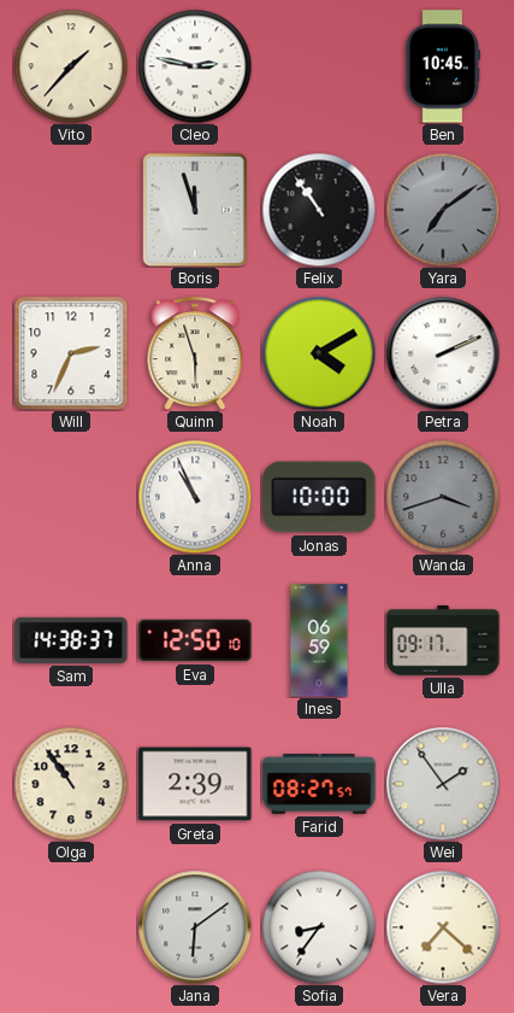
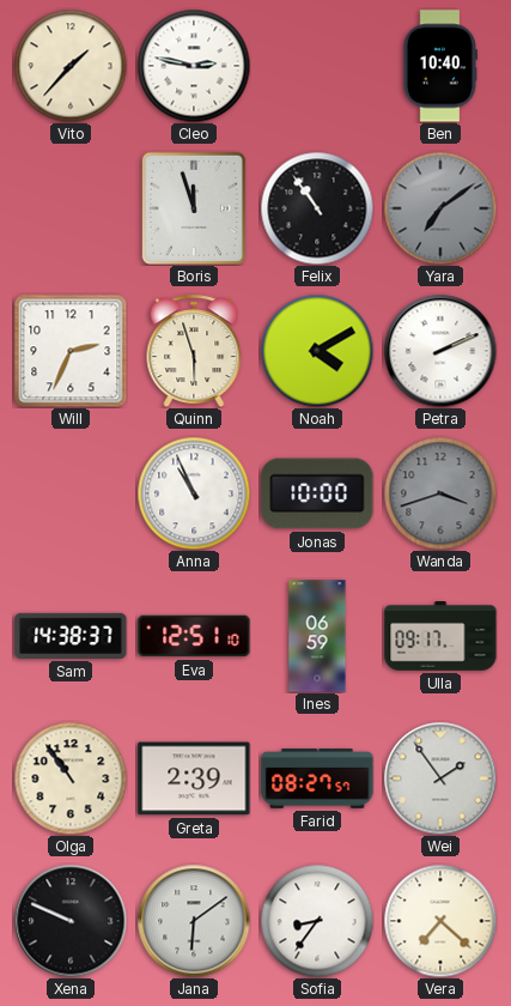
Ben: 10:45 -> 10:40 (439, 66)
Eva: 12:50 -> 12:51 (194, 636)
Xena: none -> 9:49 (71, 921)
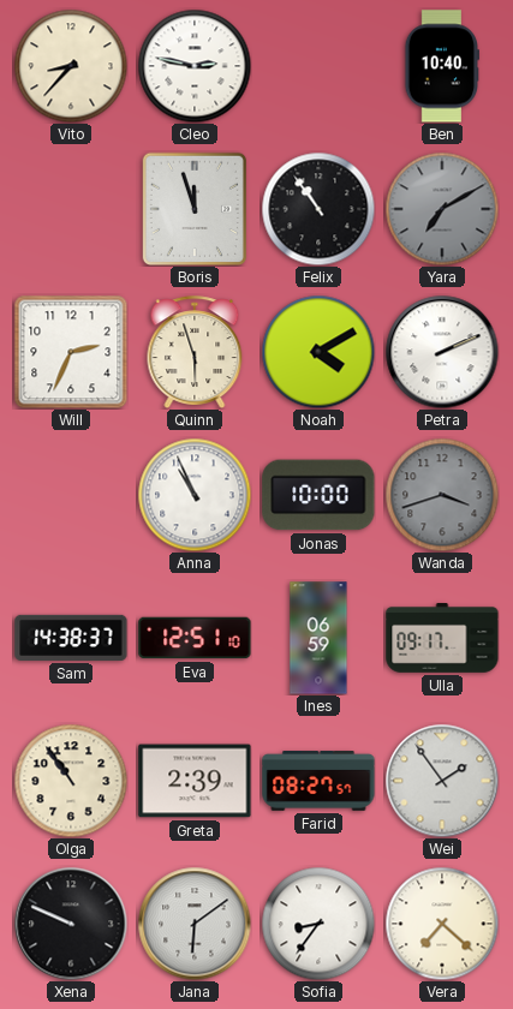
Vito: 1:37 -> 8:37 (71, 66)
Yara: 7:09 -> 7:10 (442, 209)
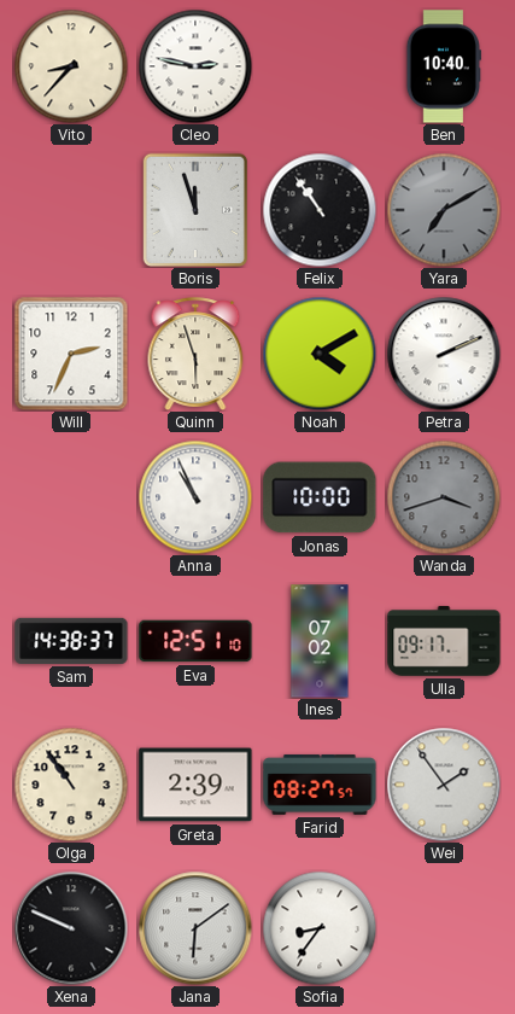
Ines: 06:59 -> 07:02 (320, 641)
Vera: 7:22 -> none (442, 924)
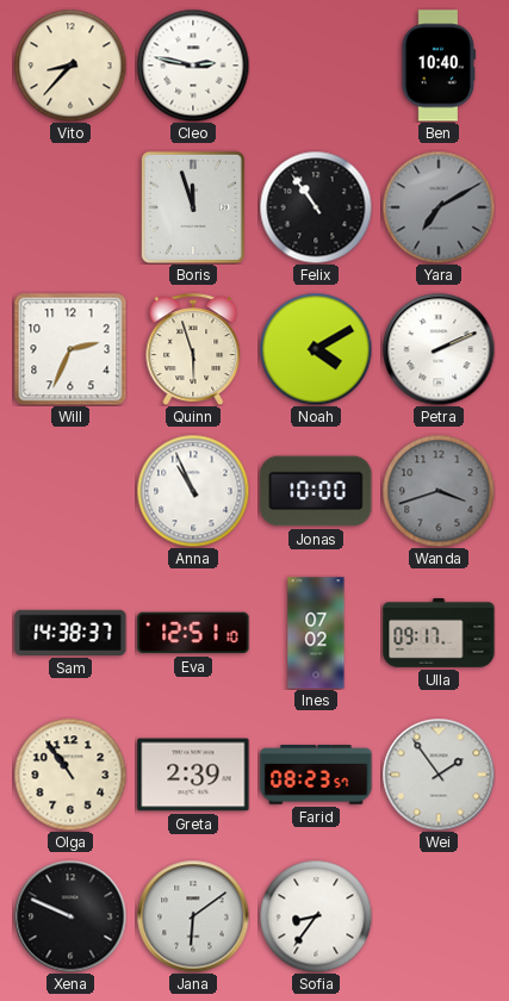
Farid: 08:27 -> 08:23 (316, 775)
